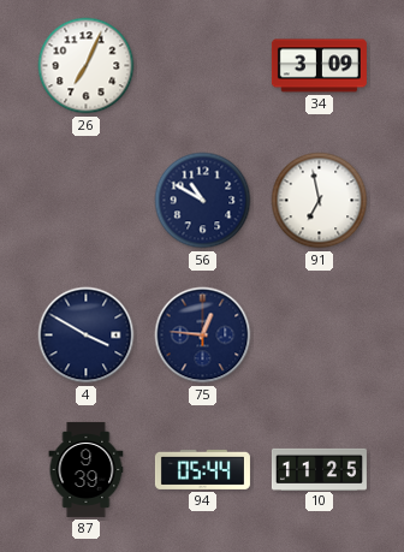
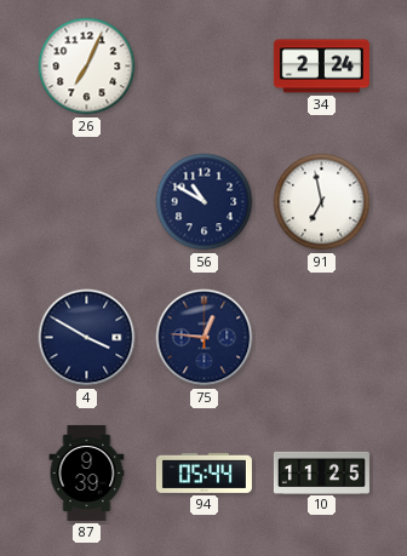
34: 3:09 -> 2:24 (321, 67)
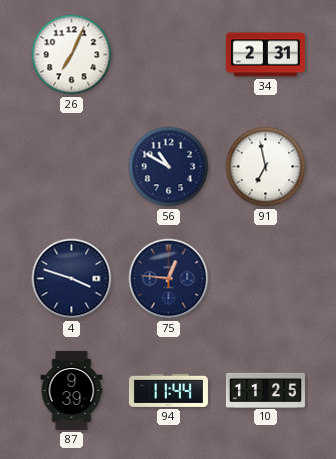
34: 2:24 -> 2:31 (265, 55)
4: 3:50 -> 3:48 (72, 279)
94: 05:44 -> 11:44 (168, 390)
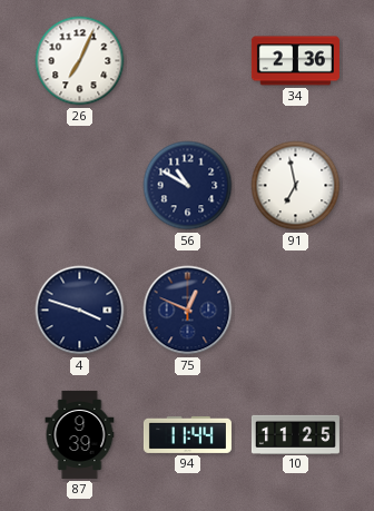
34: 2:31 -> 2:36 (295, 61)
75: 12:46 -> 12:49 (188, 311)
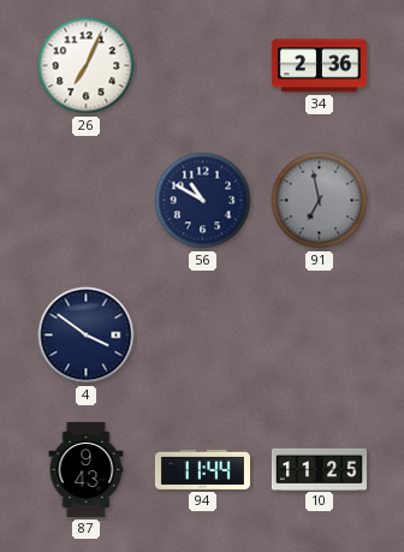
91 dial: white -> grey (320, 201)
4: 3:48 -> 3:51 (87, 336)
75: 12:49 -> none (188, 311)
87: 9:39 -> 9:43 (87, 469)
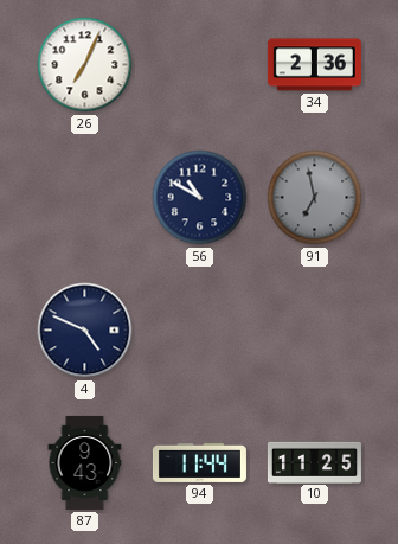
4: 3:51 -> 4:49 (85, 331)
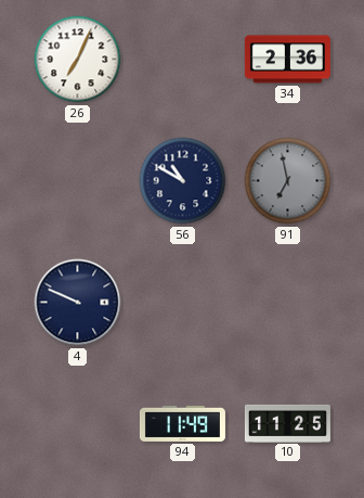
4: 4:49 -> 9:49 (78, 303)
87: 9:43 -> none (85, 462)
94: 11:44 -> 11:49 (182, 423)
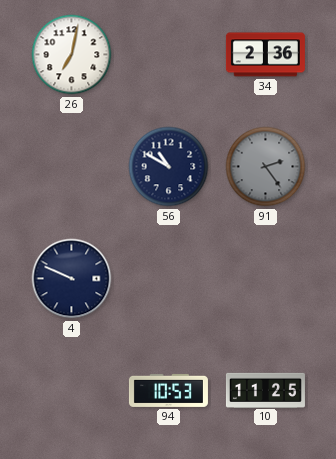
26: 7:04 -> 7:02 (72, 55)
91: 6:58 -> 2:24 (266, 167)
94: 11:49 -> 10:53 (168, 390)
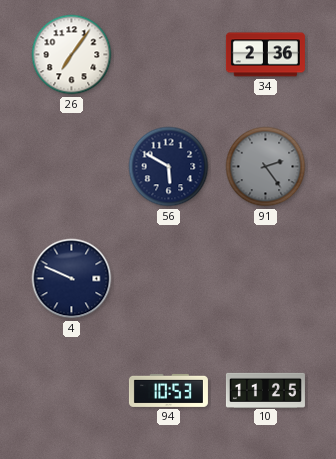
26: 7:02 -> 7:06 (72, 55)
56: 10:50 -> 5:50 (169, 167)
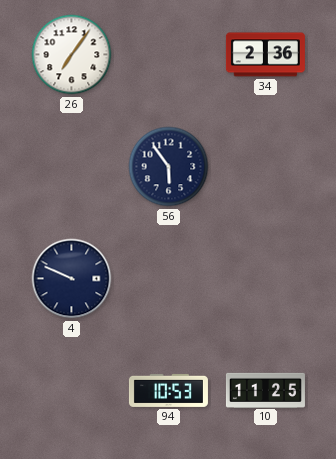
56: 5:50 -> 5:54 (169, 167)
91: 2:24 -> none (266, 167)
